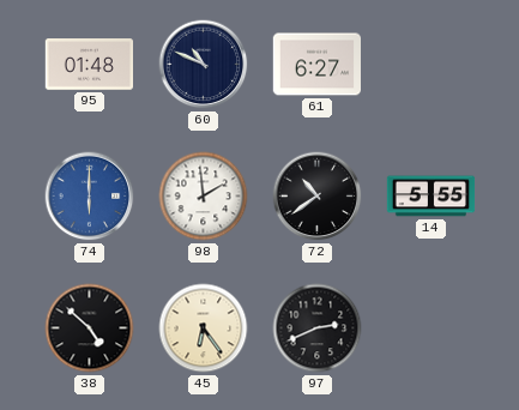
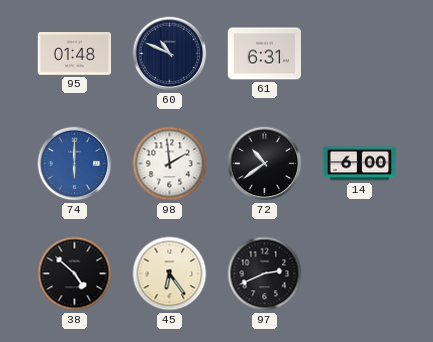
61: 6:27 -> 6:31 (264, 54)
14: 5:55 -> 6:00 (360, 164)
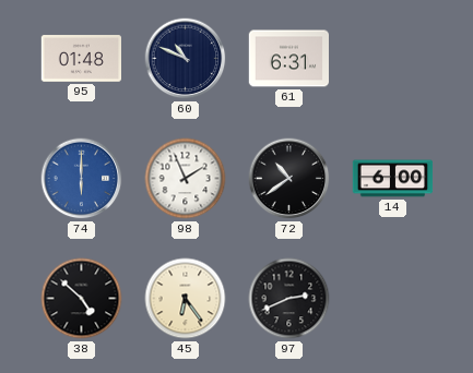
98: 1:59 -> 1:56 (186, 179)
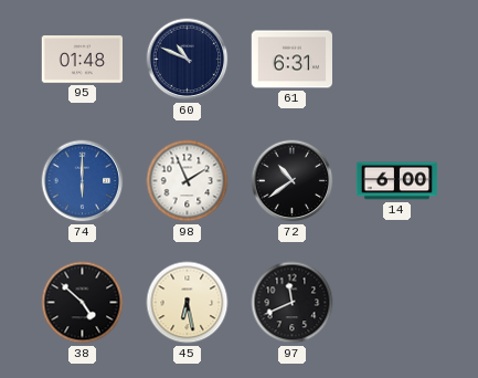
45: 6:24 -> 6:28 (188, 303)
97: 2:41 -> 11:41 (293, 303)
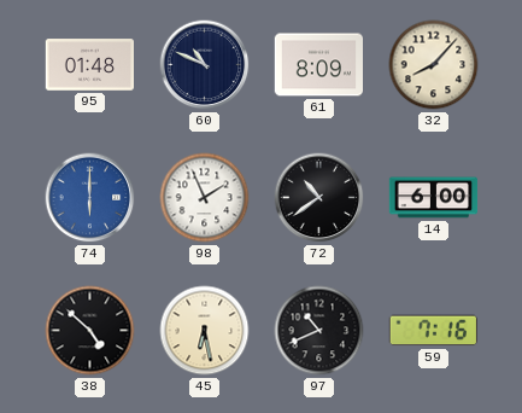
61: 6:31 -> 8:09 (318, 65)
32: none -> 8:07 (434, 65)
97: 11:41 -> 10:41 (319, 331)
59: none -> 7:16 (433, 331)
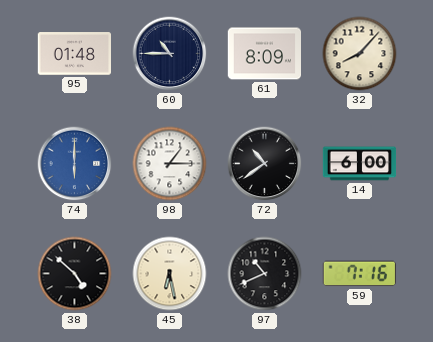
60: 10:49 -> 10:45 (170, 54)
98: 1:56 -> 1:15 (170, 164)
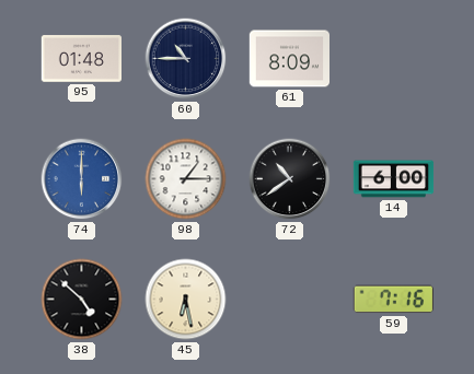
32: 8:07 -> none (360, 54)
97: 10:41 -> none (265, 274)
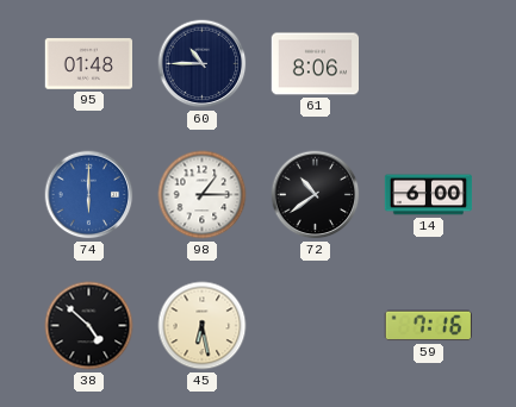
61: 8:09 -> 8:06 (315, 64)
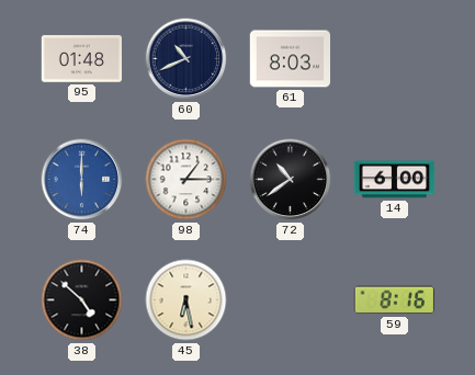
60: 10:45 -> 10:41 (186, 59)
61: 8:06 -> 8:03 (290, 59)
59: 7:16 -> 8:16 (394, 300)
